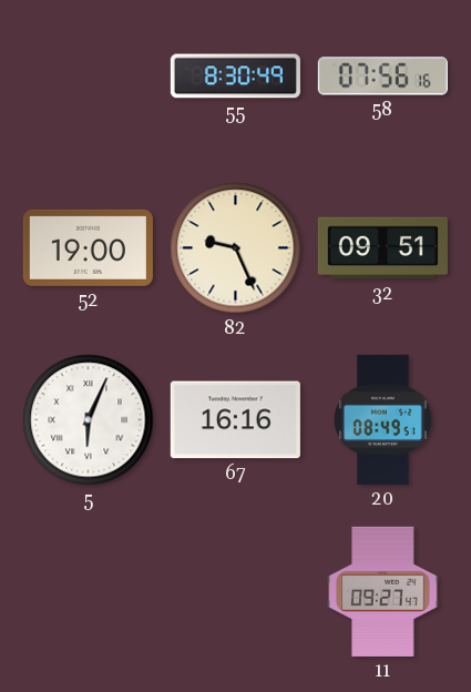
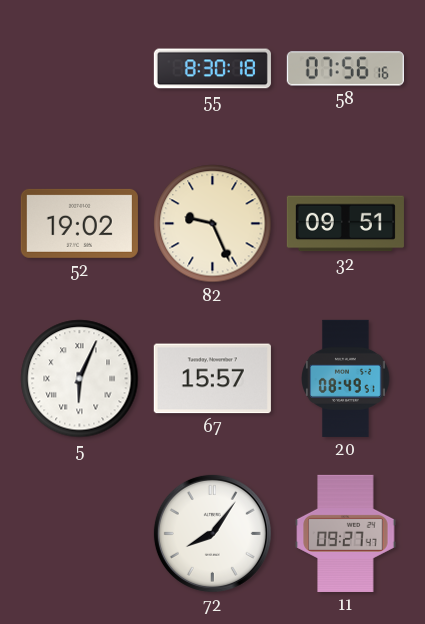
55: 8:30:49 -> 8:30:18 (212, 69)
52: 19:00 -> 19:02 (79, 223)
67: 16:16 -> 15:57 (212, 379)
72: none -> 8:06 (212, 533)
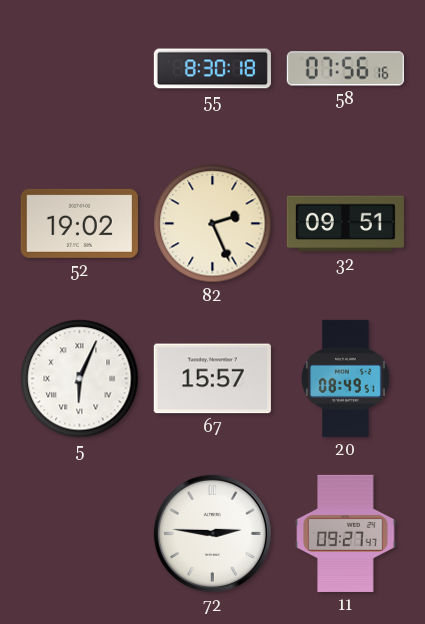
82: 9:26 -> 2:26 (213, 224)
72: 8:06 -> 2:46 (212, 533)
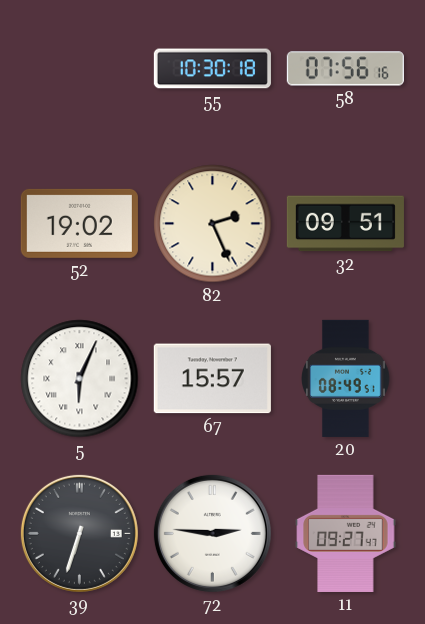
55: 8:30 -> 10:30 (212, 69)
39: none -> 6:33 (79, 533)
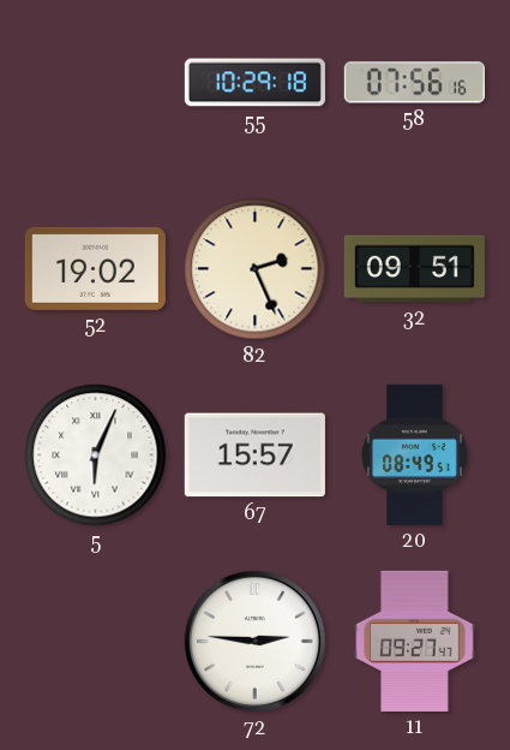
55: 10:30 -> 10:29 (254, 83)
39: 6:33 -> none (79, 533)
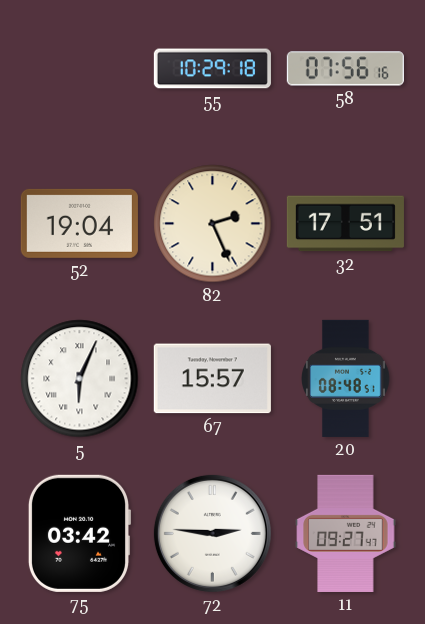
52: 19:02 -> 19:04 (79, 223)
32: 09:51 -> 17:51 (345, 224)
20: 08:49 -> 08:48 (346, 378)
75: none -> 03:42 (78, 533)
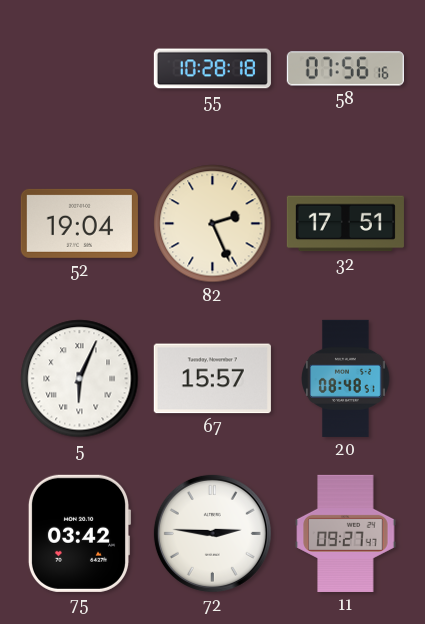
55: 10:29 -> 10:28 (212, 69)
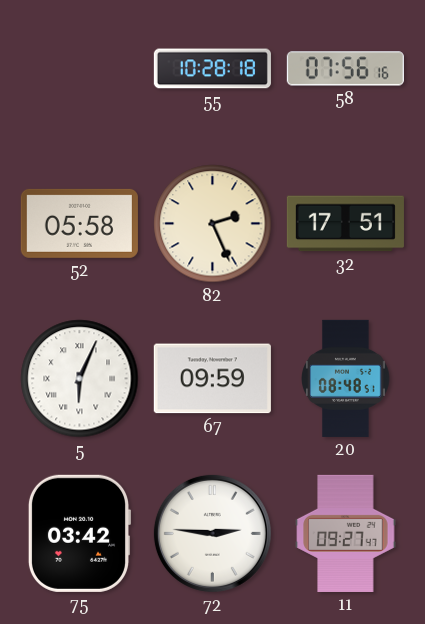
52: 19:04 -> 05:58 (79, 223)
67: 15:57 -> 09:59 (212, 379)
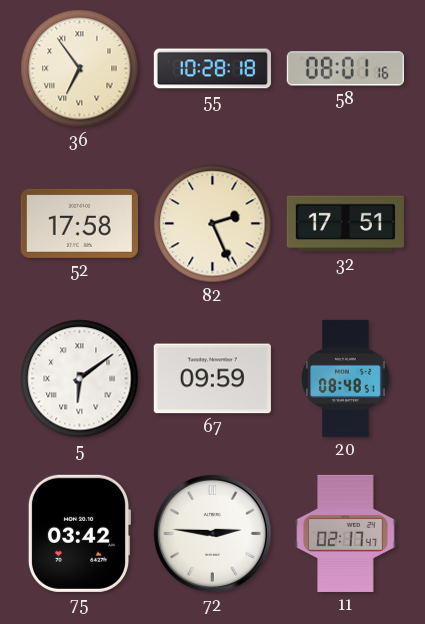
36: none -> 6:54 (80, 69)
58: 07:56 -> 08:01 (345, 69)
52: 05:58 -> 17:58 (79, 223)
5: 6:04 -> 6:09 (80, 379)
11: 09:27 -> 02:17 (346, 533)
